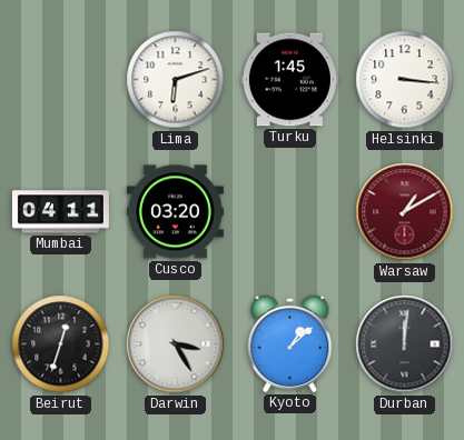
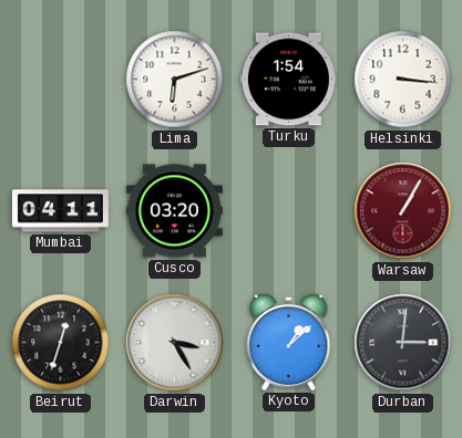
Turku: 1:45 -> 1:54 (288, 80)
Warsaw: 1:10 -> 1:05 (403, 211)
Durban: 12:01 -> 3:01 (403, 343)
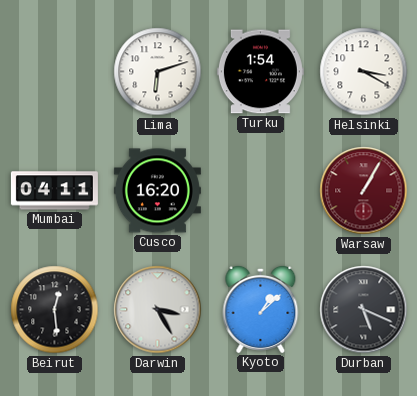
Helsinki: 3:16 -> 3:20 (364, 72)
Cusco: 03:20 -> 16:20 (157, 191)
Beirut: 12:33 -> 12:29 (55, 310)
Durban: 3:01 -> 5:19 (364, 310)
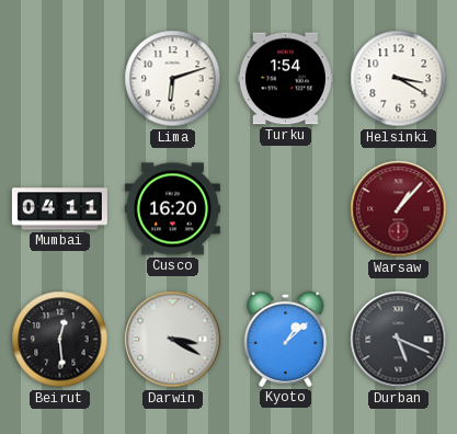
Warsaw: 1:05 -> 1:07 (399, 209)
Darwin: 3:25 -> 3:20 (173, 340)
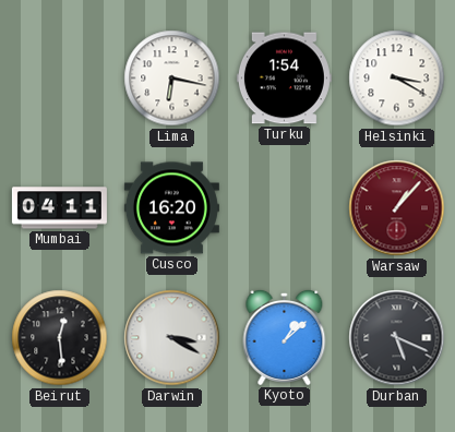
Lima: 6:12 -> 6:17 (172, 79)
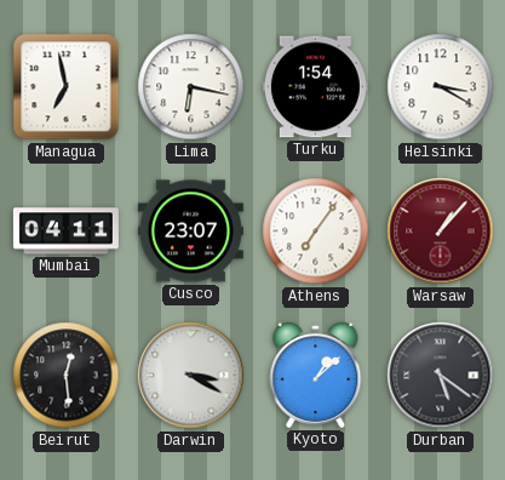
Managua: none -> 6:58 (67, 87)
Cusco: 16:20 -> 23:07 (190, 232)
Athens: none -> 7:06 (316, 232)
Durban: 5:19 -> 5:21 (441, 376)
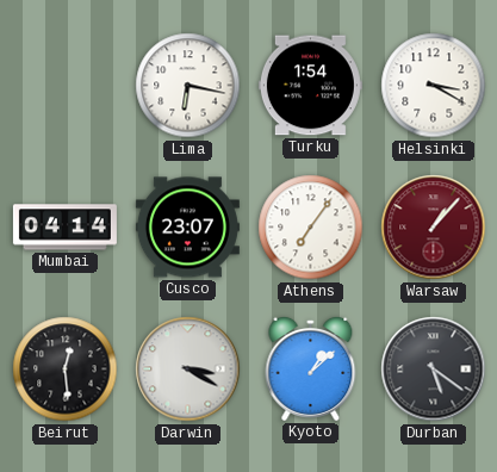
Managua: 6:58 -> none (67, 87)
Mumbai: 04:11 -> 04:14 (64, 228)
